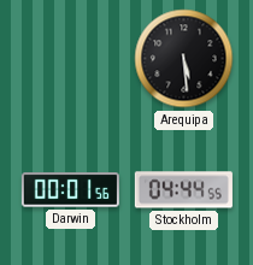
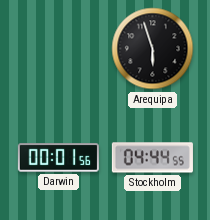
Arequipa: 5:29 -> 5:57 (153, 49)
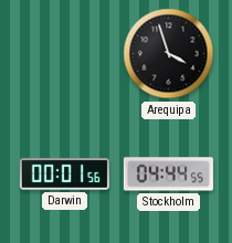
Arequipa: 5:57 -> 3:57 (169, 54)
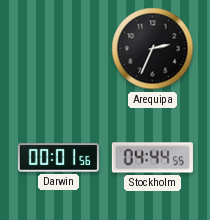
Arequipa: 3:57 -> 2:34 (153, 49)
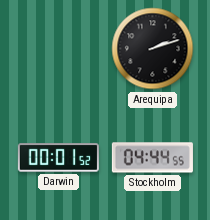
Arequipa: 2:34 -> 2:12 (153, 49)
Darwin: 00:01:56 -> 00:01:52 (58, 158)
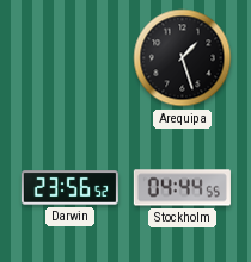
Arequipa: 2:12 -> 1:27 (183, 58)
Darwin: 00:01 -> 23:56 (69, 188)
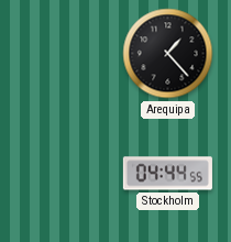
Arequipa: 1:27 -> 1:23 (168, 54)
Darwin: 23:56 -> none (69, 188)
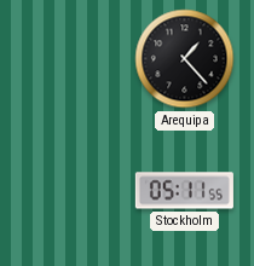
Stockholm: 04:44 -> 05:11 (184, 191)
